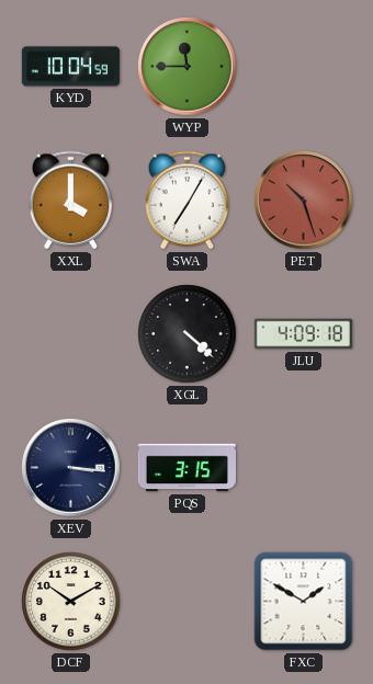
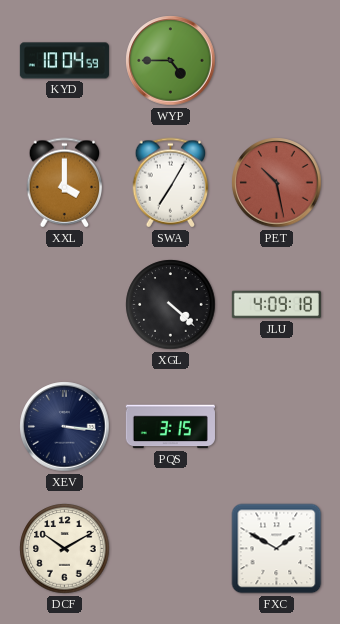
WYP: 11:45 -> 4:45 (171, 61)
PET: 10:27 -> 10:28 (277, 183)
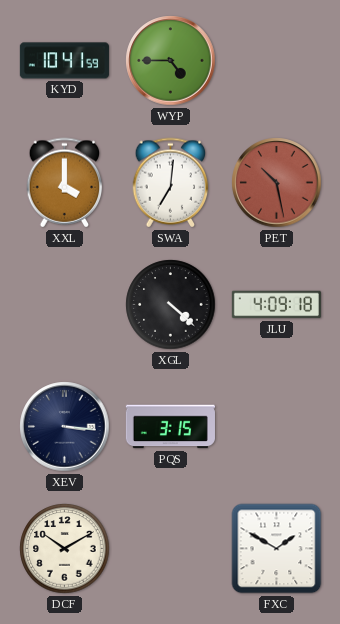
KYD: 10:04 -> 10:41 (64, 61)
SWA: 7:05 -> 7:01 (171, 183)
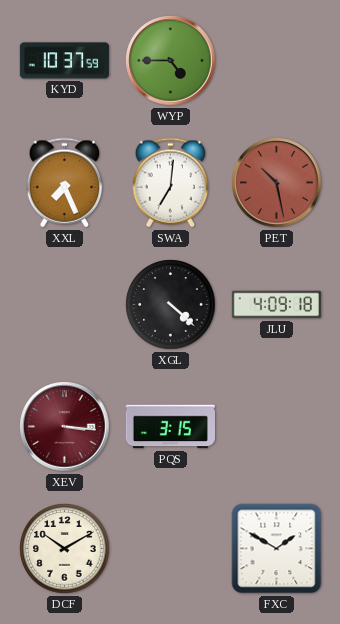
KYD: 10:41 -> 10:37 (64, 61)
XXL: 4:00 -> 7:26 (65, 183)
XEV dial: navy -> burgundy (65, 427)
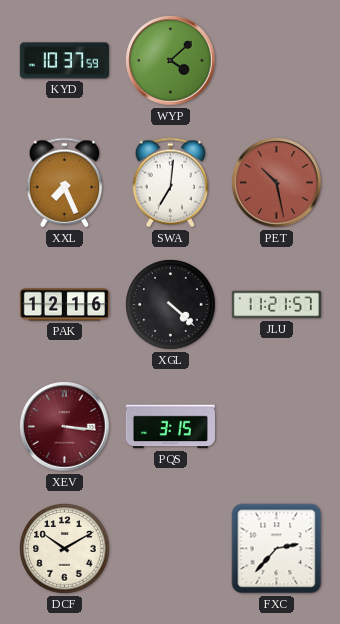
WYP: 4:45 -> 4:08 (171, 61)
PAK: none -> 12:16 (64, 305)
JLU: 4:09 -> 11:21 (276, 305)
FXC: 1:50 -> 2:37 (277, 549)
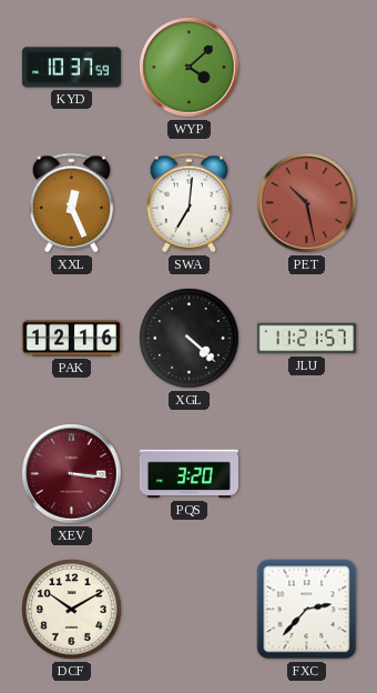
XXL: 7:26 -> 12:26 (72, 203)
PQS: 3:15 -> 3:20 (188, 474)
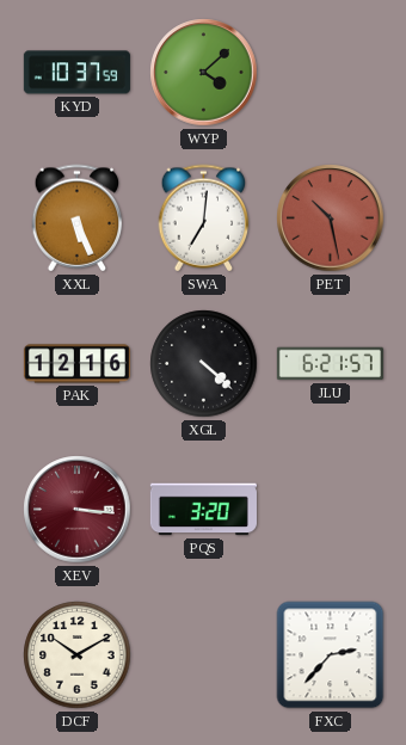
XXL: 12:26 -> 5:26 (78, 218)
JLU: 11:21 -> 6:21 (330, 364)
